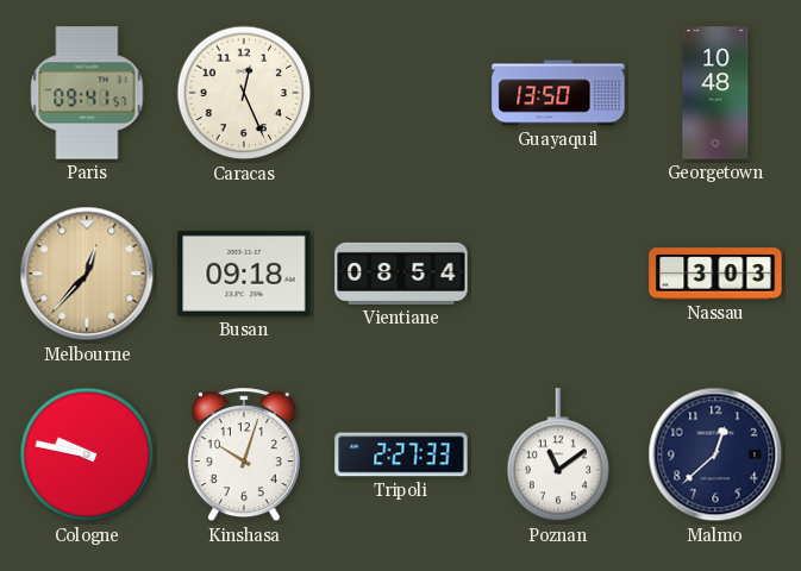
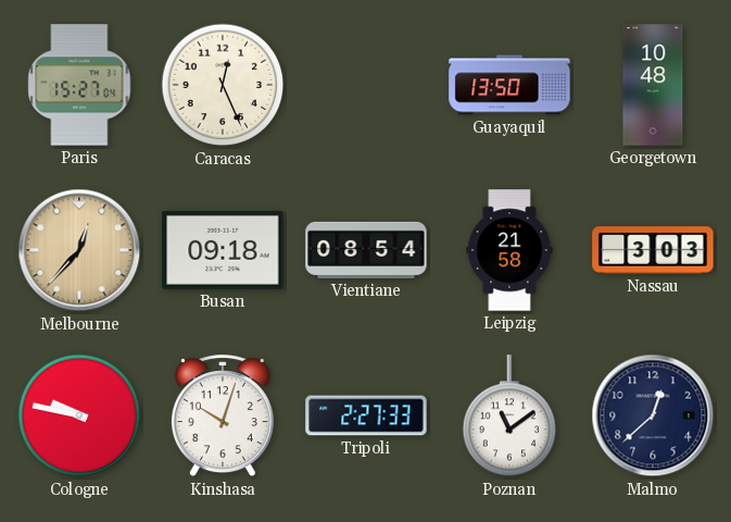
Paris: 09:41 -> 15:27 (79, 85)
Leipzig: none -> 21:58 (509, 250)
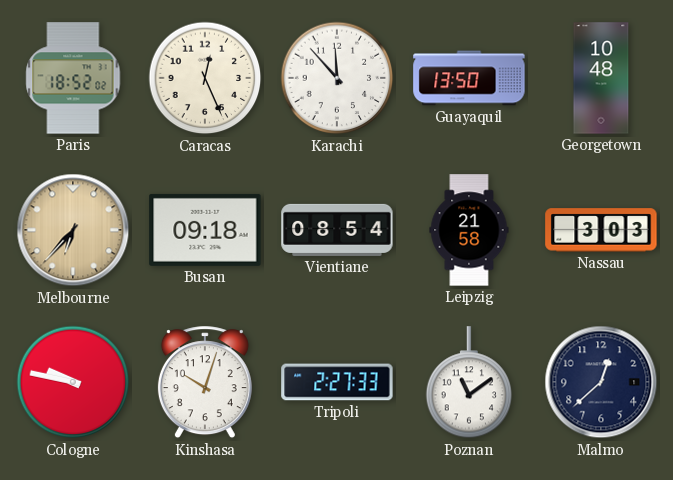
Paris: 15:27 -> 18:52 (73, 78)
Karachi: none -> 11:53 (337, 78)
Melbourne: 12:37 -> 6:37 (73, 230)
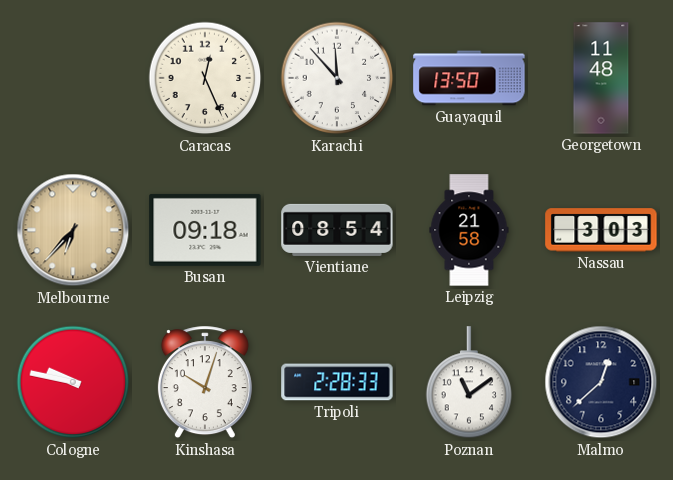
Paris: 18:52 -> none (73, 78)
Georgetown: 10:48 -> 11:48 (601, 78)
Tripoli: 2:27 -> 2:28 (337, 382)
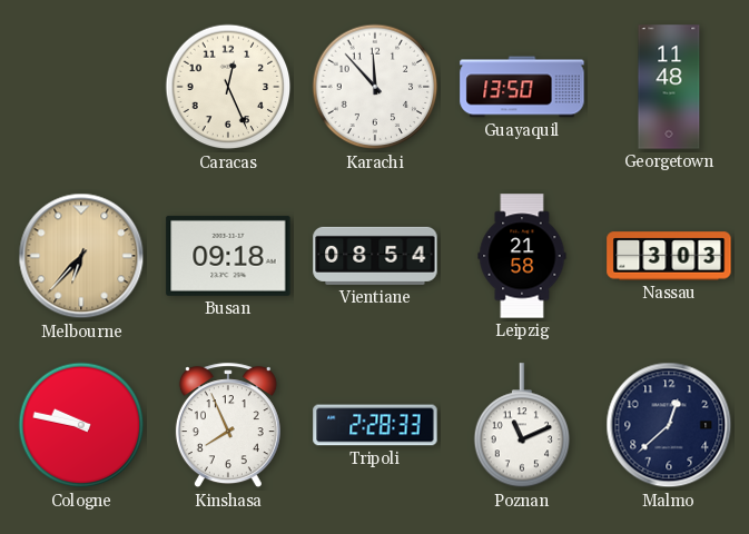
Kinshasa: 10:03 -> 7:56 (228, 426)
Poznan: 11:09 -> 11:11 (522, 426)
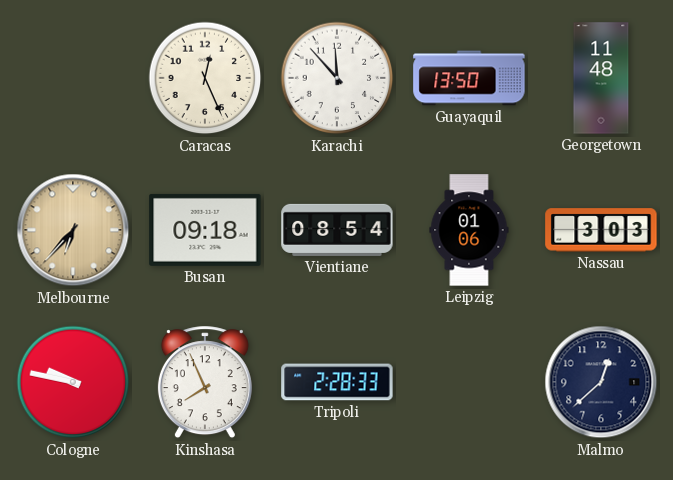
Leipzig: 21:58 -> 01:06 (469, 230)
Poznan: 11:11 -> none (522, 426)
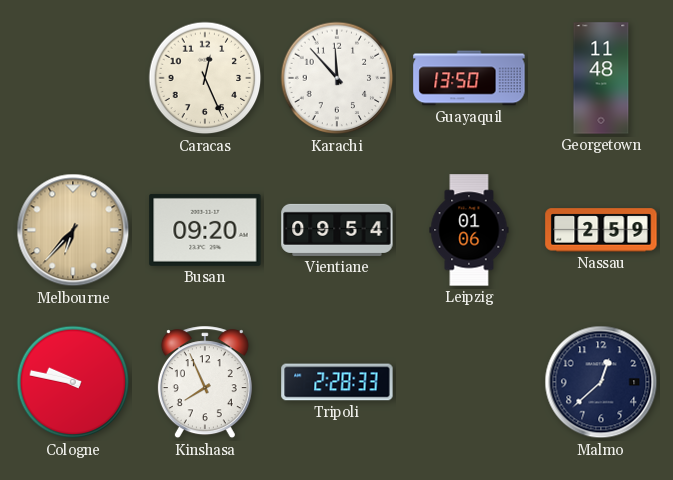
Busan: 09:18 -> 09:20 (205, 230)
Vientiane: 08:54 -> 09:54 (337, 230)
Nassau: 3:03 -> 2:59 (601, 230)
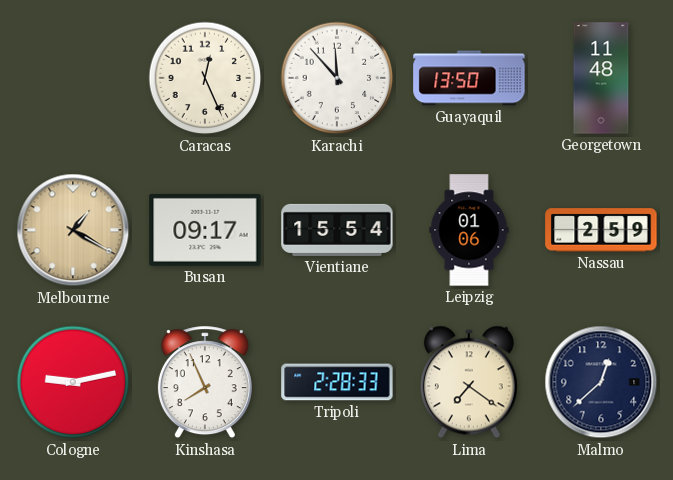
Melbourne: 6:37 -> 1:20 (73, 230)
Busan: 09:20 -> 09:17 (205, 230)
Vientiane: 09:54 -> 15:54 (337, 230)
Cologne: 9:47 -> 9:13 (73, 382)
Lima: none -> 7:21 (469, 382)
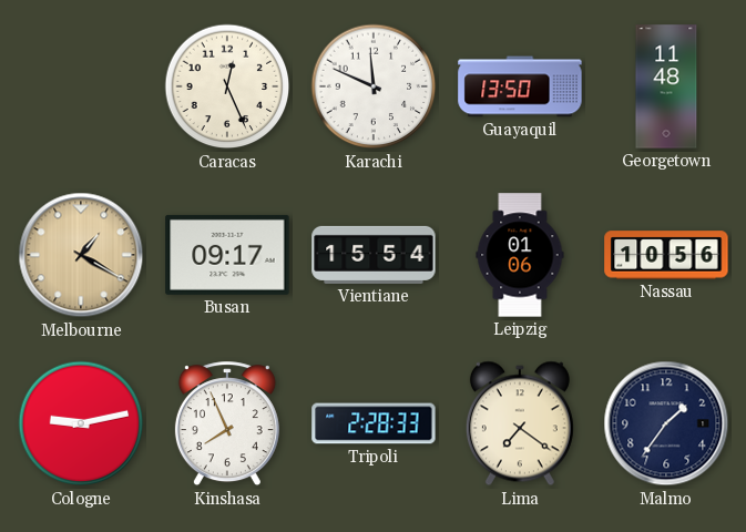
Karachi: 11:53 -> 11:49 (374, 86)
Nassau: 2:59 -> 10:56 (666, 255)
Malmo: 12:38 -> 1:36 (666, 423)
